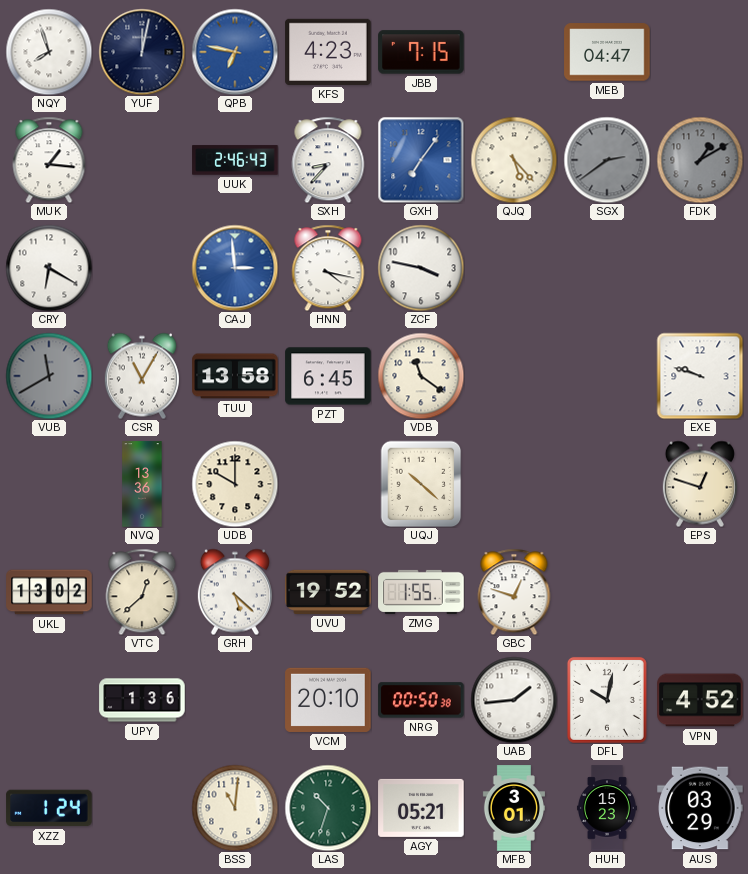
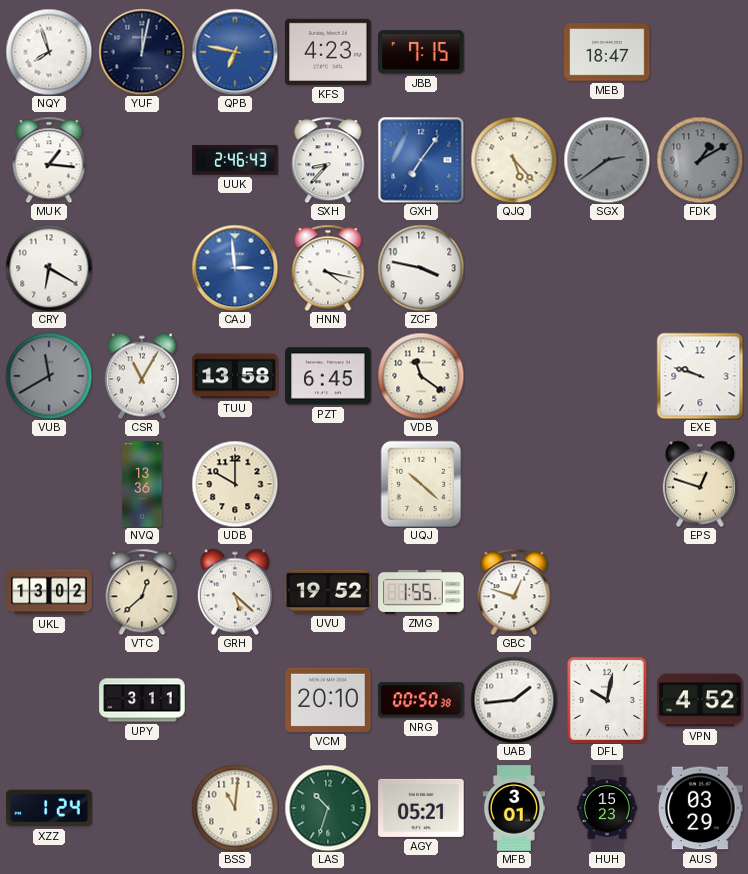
MEB: 04:47 -> 18:47 (607, 52)
UPY: 1:36 -> 3:11 (142, 700)
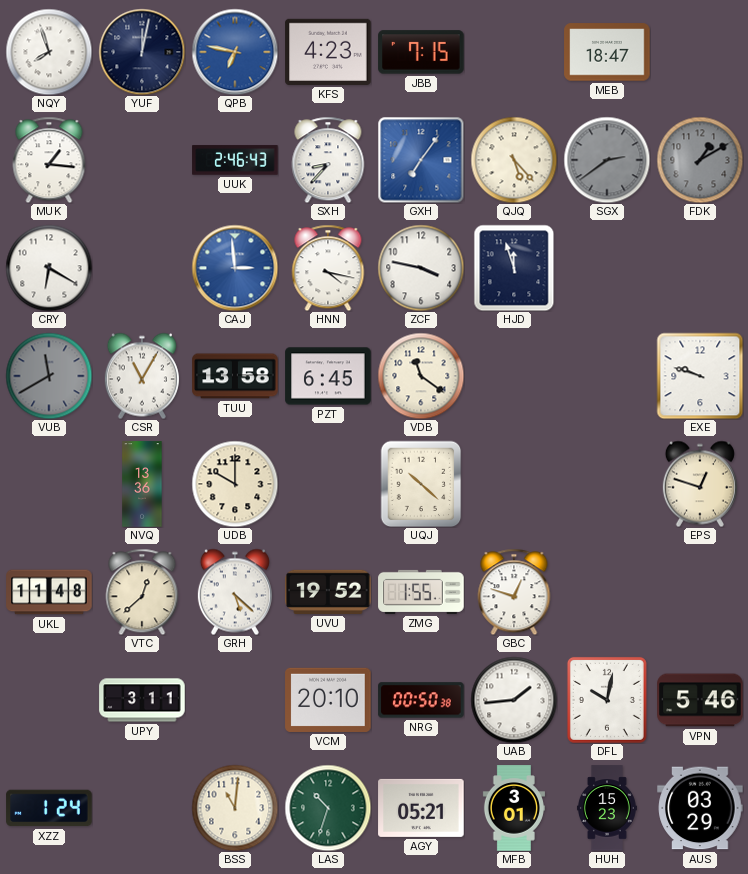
HJD: none -> 11:57 (514, 268)
UKL: 13:02 -> 11:48 (49, 592)
VPN: 4:52 -> 5:46 (700, 700)
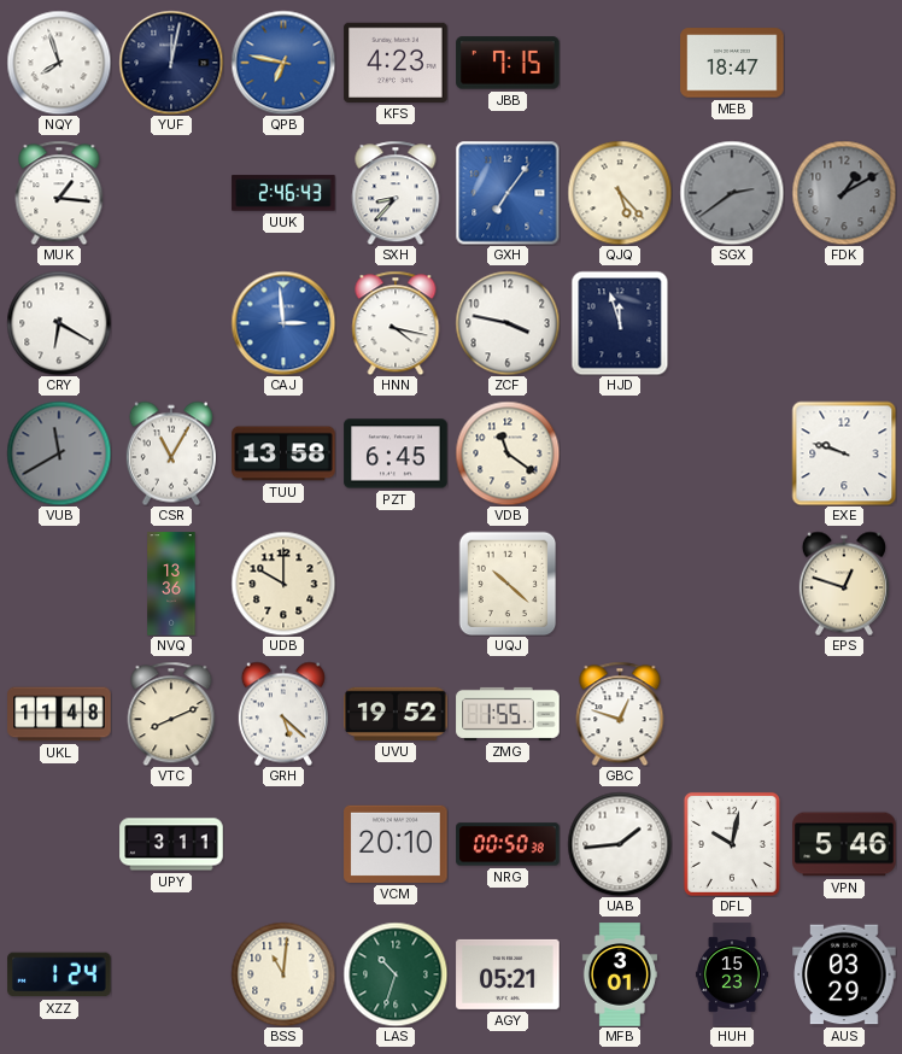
VTC: 12:38 -> 8:11 (171, 714)
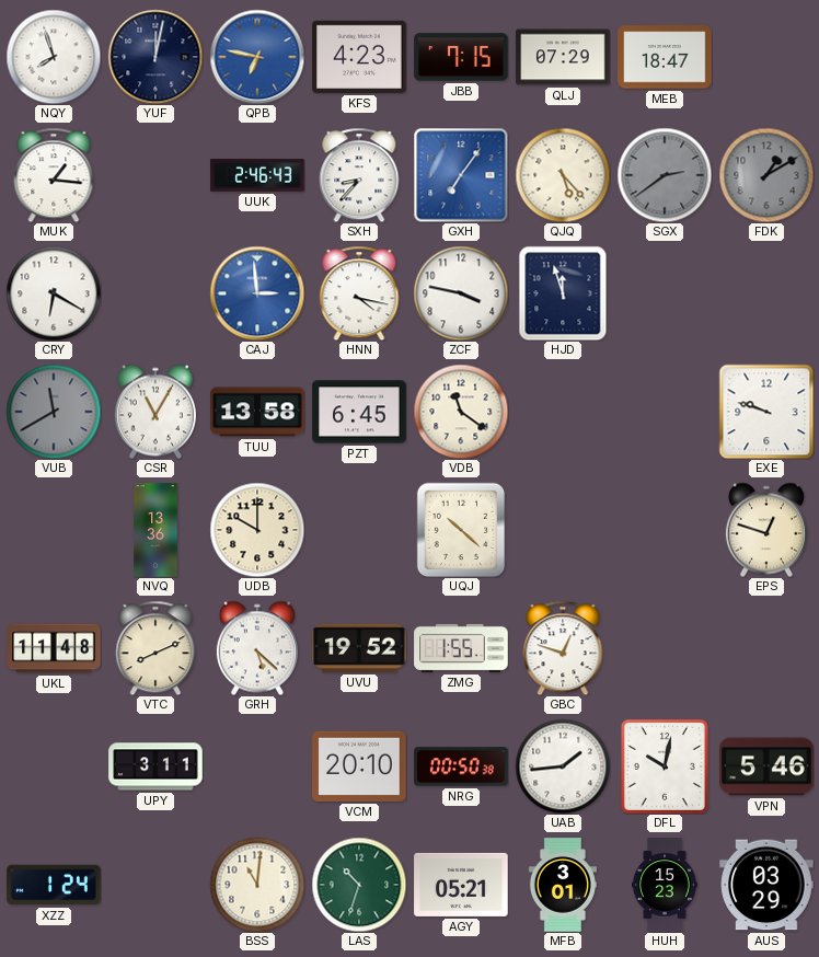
QLJ: none -> 07:29 (563, 57)
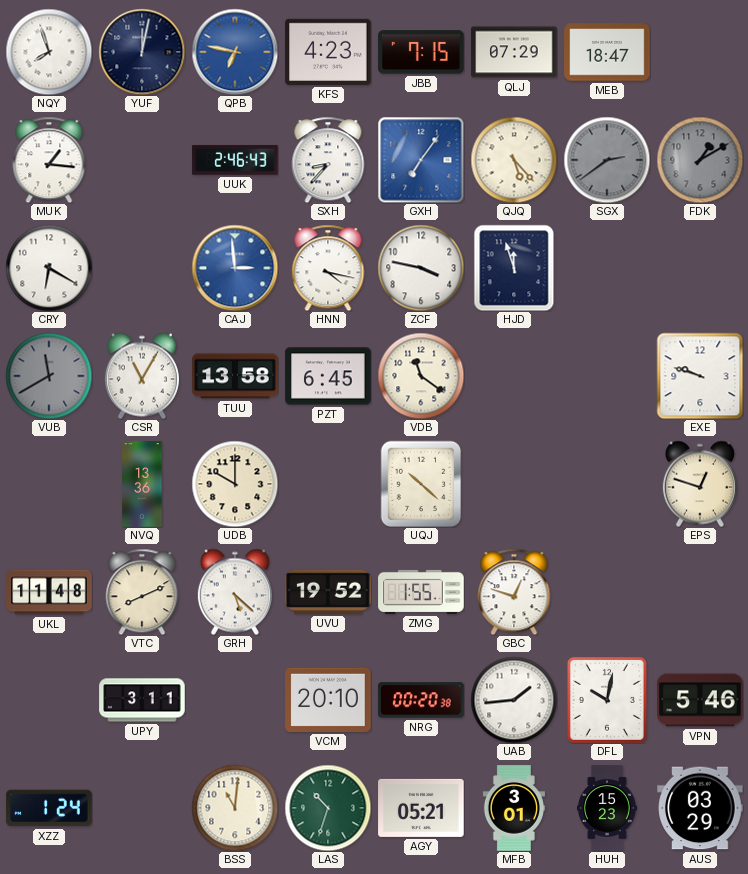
NRG: 00:50 -> 00:20 (421, 700)
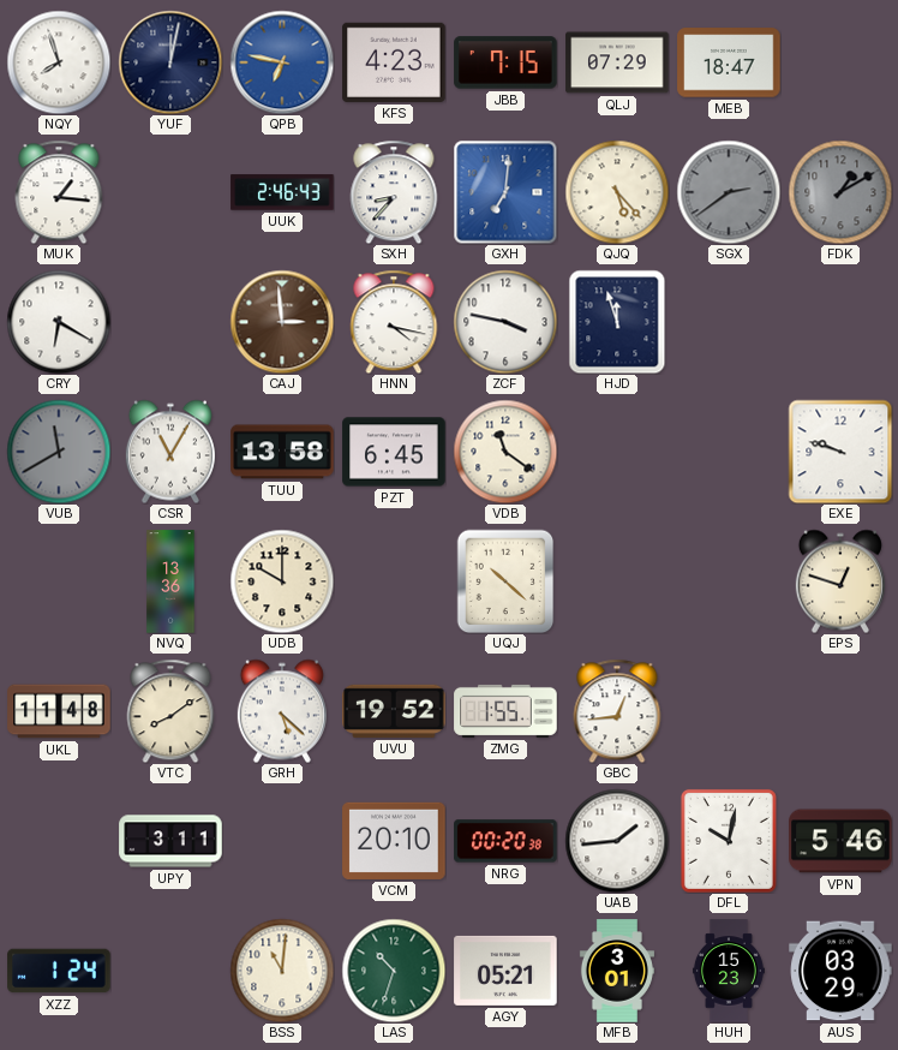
GXH: 7:06 -> 7:01 (505, 192)
CAJ dial: blue -> brown (282, 322)
VTC: 8:11 -> 8:09 (170, 711)
GBC: 12:48 -> 12:44 (617, 711)
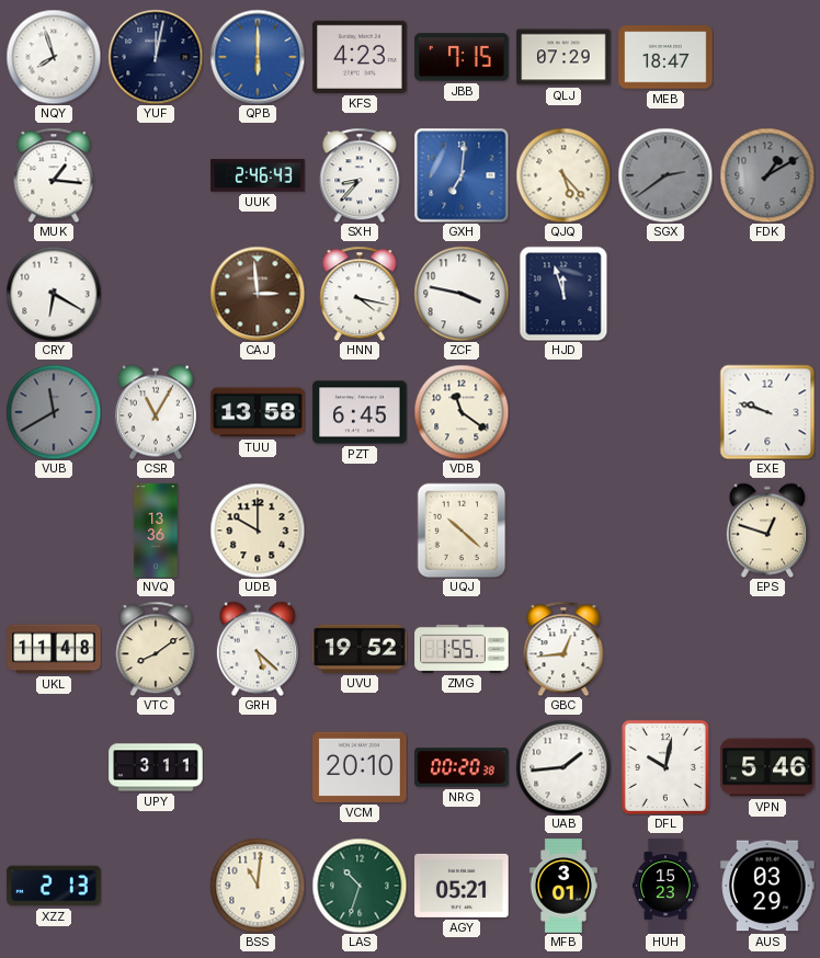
QPB: 6:47 -> 6:00 (258, 57)
XZZ: 1:24 -> 2:13 (54, 886)
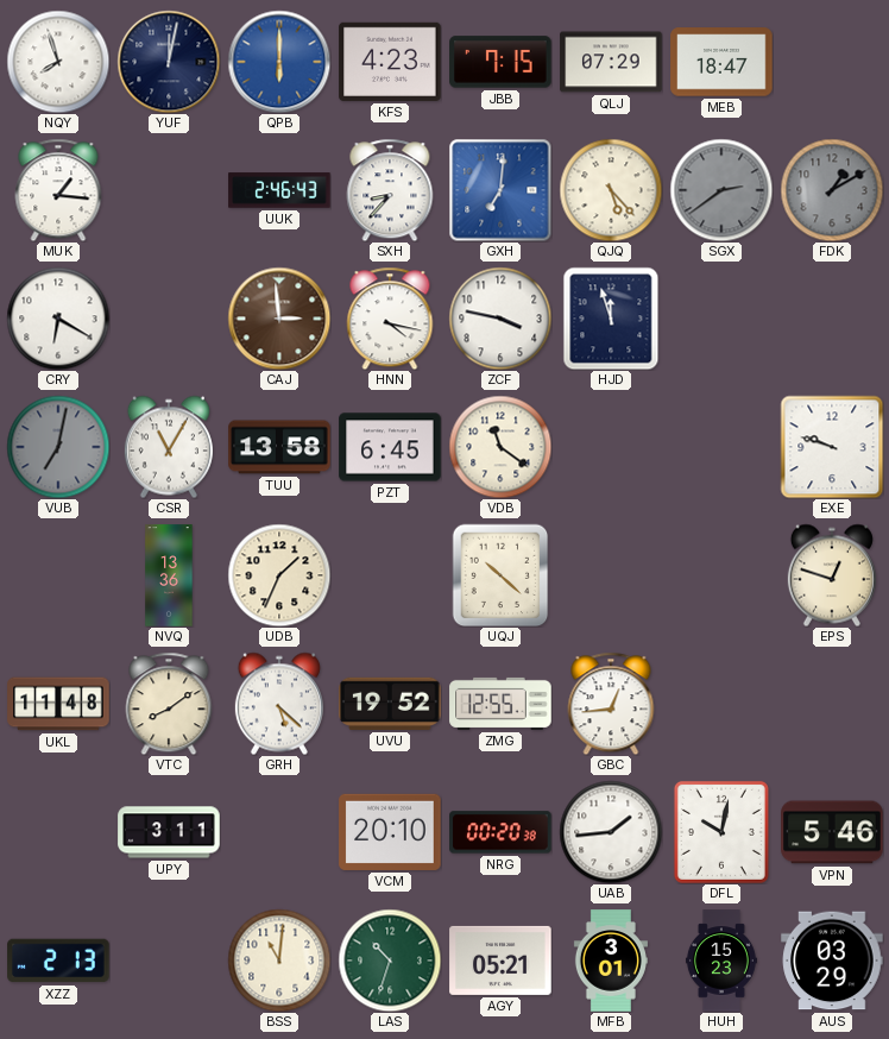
VUB: 11:40 -> 7:02 (58, 447)
UDB: 10:00 -> 1:34 (279, 575)
ZMG: 1:55 -> 12:55 (500, 704)
